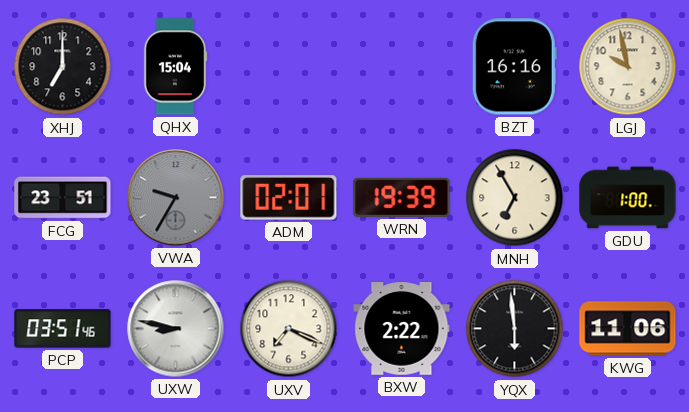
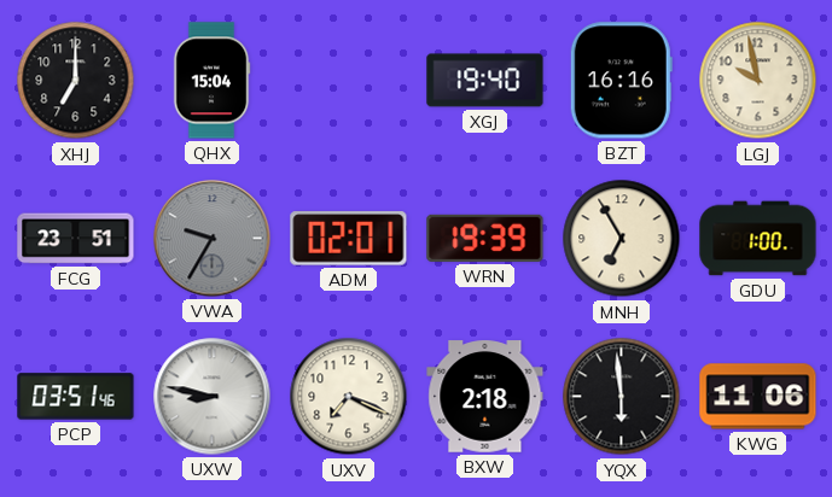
XGJ: none -> 19:40 (485, 81)
BXW: 2:22 -> 2:18 (485, 397)
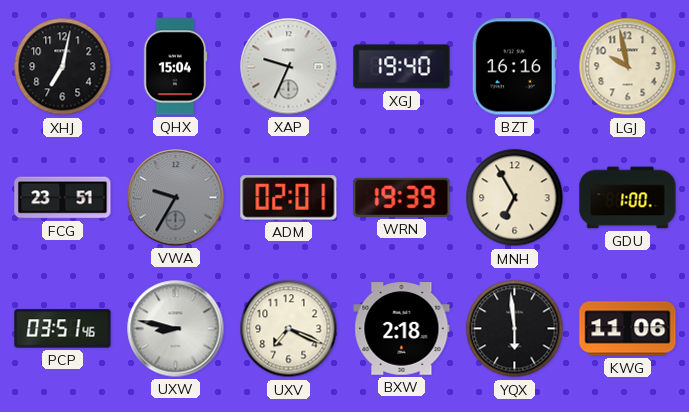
XHJ: 7:00 -> 7:02 (63, 67)
XAP: none -> 9:34 (289, 67)
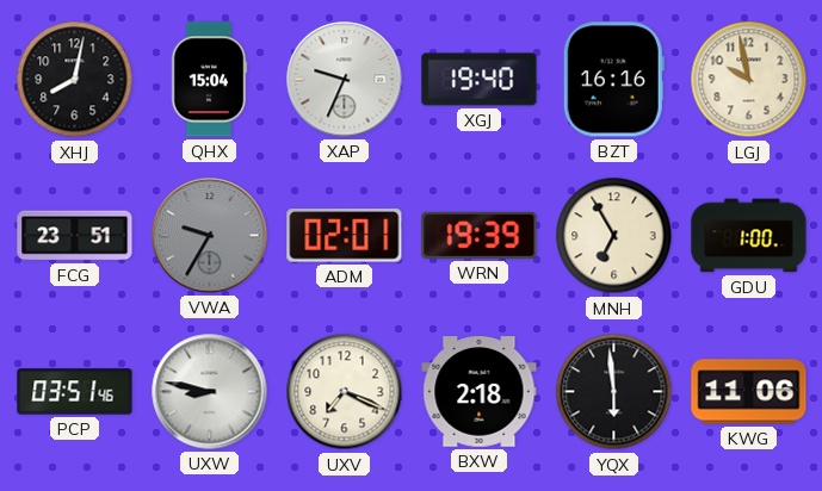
XHJ: 7:02 -> 8:02 (75, 80)
